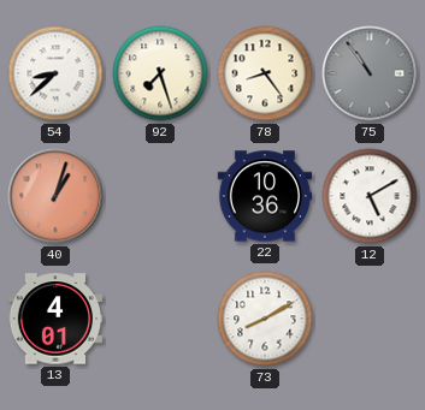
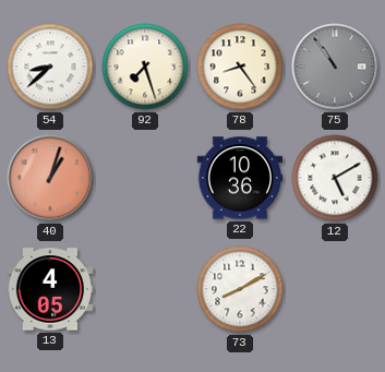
13: 4:01 -> 4:05 (50, 289)
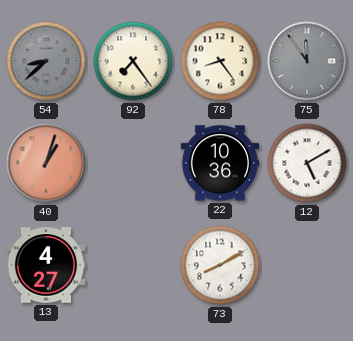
54 dial: white -> grey (46, 61)
92: 7:27 -> 7:24 (133, 61)
75: 10:54 -> 11:54 (307, 61)
13: 4:05 -> 4:27 (46, 265)
